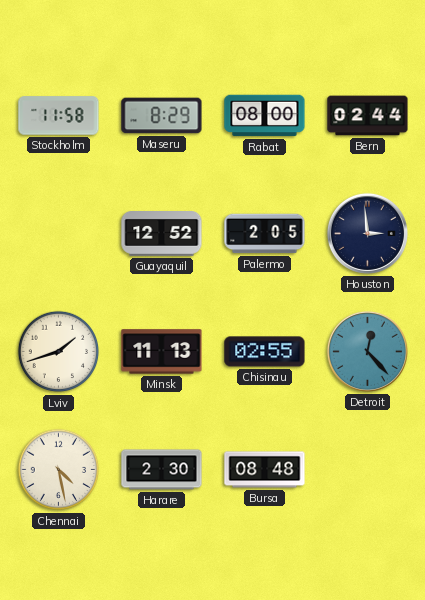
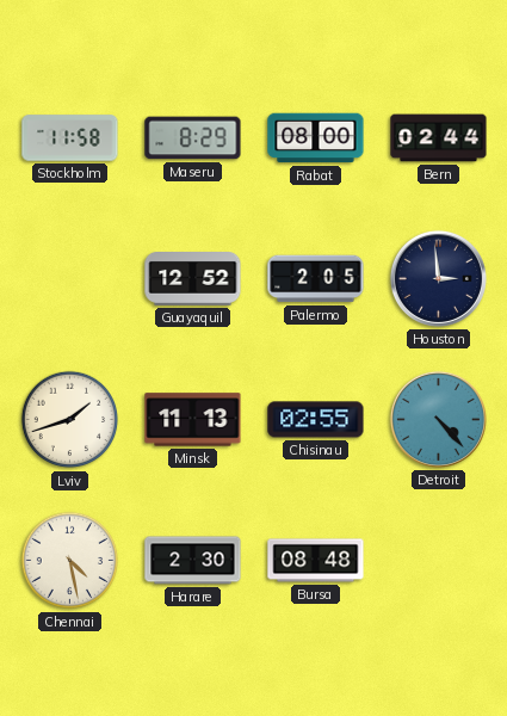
Detroit: 12:23 -> 4:23 (438, 419)
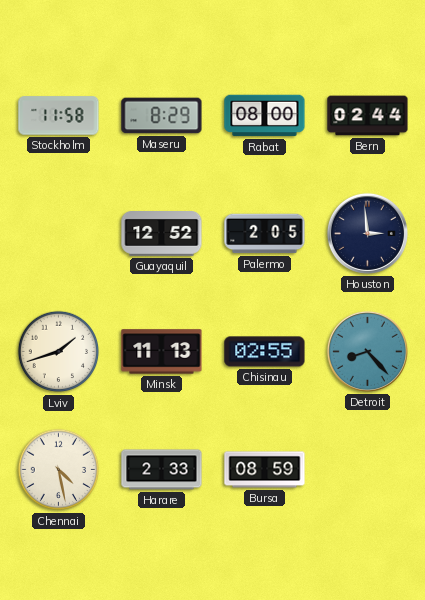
Detroit: 4:23 -> 8:23 (367, 351)
Harare: 2:30 -> 2:33 (162, 470)
Bursa: 08:48 -> 08:59 (265, 470)
